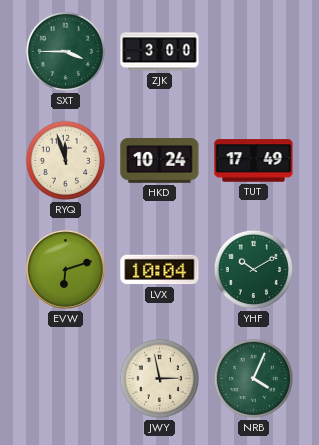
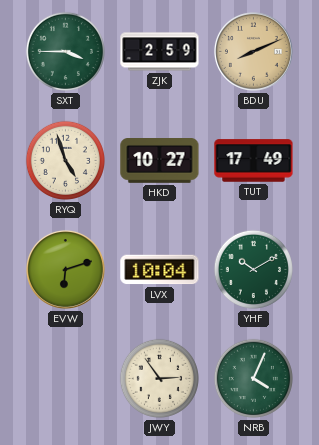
ZJK: 3:00 -> 2:59 (160, 52)
BDU: none -> 8:11 (253, 51)
RYQ: 11:57 -> 4:57 (65, 160)
HKD: 10:24 -> 10:27 (160, 161)
JWY: 2:58 -> 2:54 (159, 378)
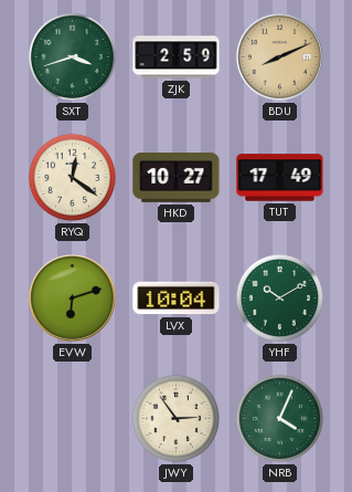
SXT: 3:45 -> 3:42 (72, 56)
RYQ: 4:57 -> 12:21 (72, 177)
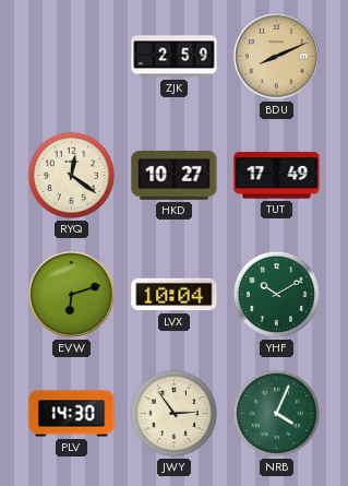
SXT: 3:42 -> none (72, 56)
PLV: none -> 14:30 (72, 414)
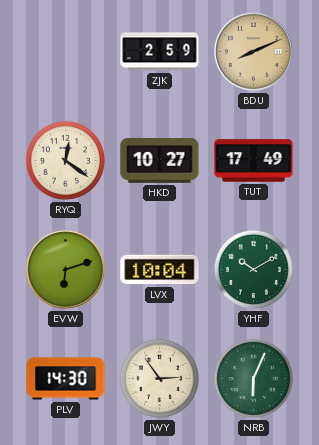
NRB: 4:04 -> 6:04 (253, 378)
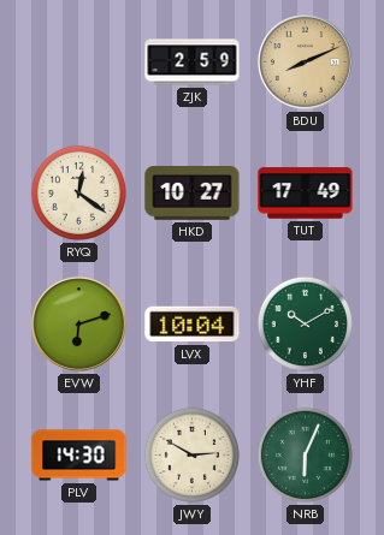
JWY: 2:54 -> 2:50 (191, 454)
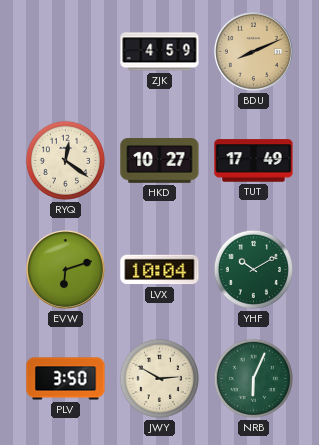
ZJK: 2:59 -> 4:59 (160, 52)
PLV: 14:30 -> 3:50 (66, 379)
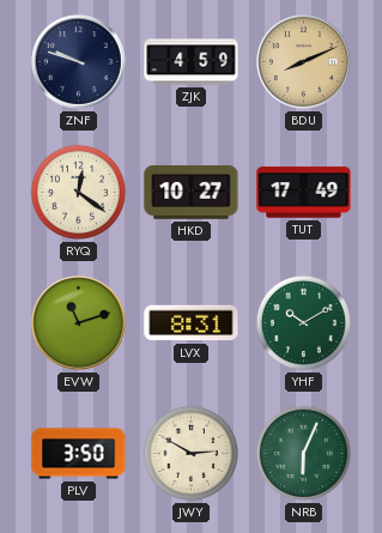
ZNF: none -> 9:48 (78, 61)
EVW: 6:12 -> 11:12 (78, 322)
LVX: 10:04 -> 8:31 (192, 323)
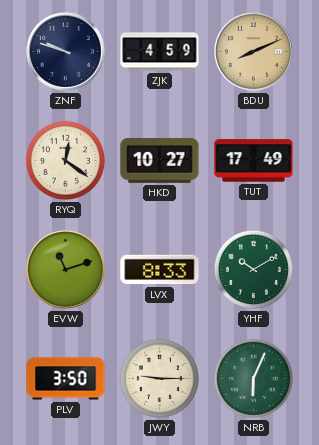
LVX: 8:31 -> 8:33 (160, 270)
JWY: 2:50 -> 9:15 (159, 378)
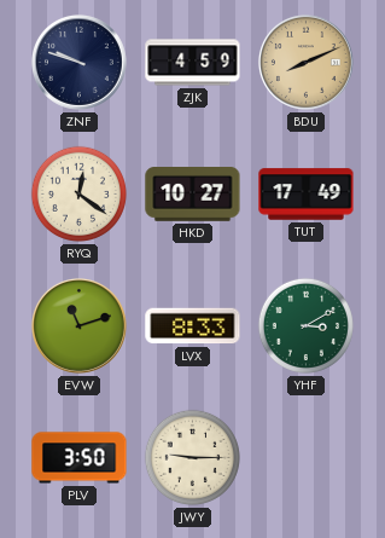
YHF: 10:10 -> 3:10 (305, 325)
NRB: 6:04 -> none (253, 378)
